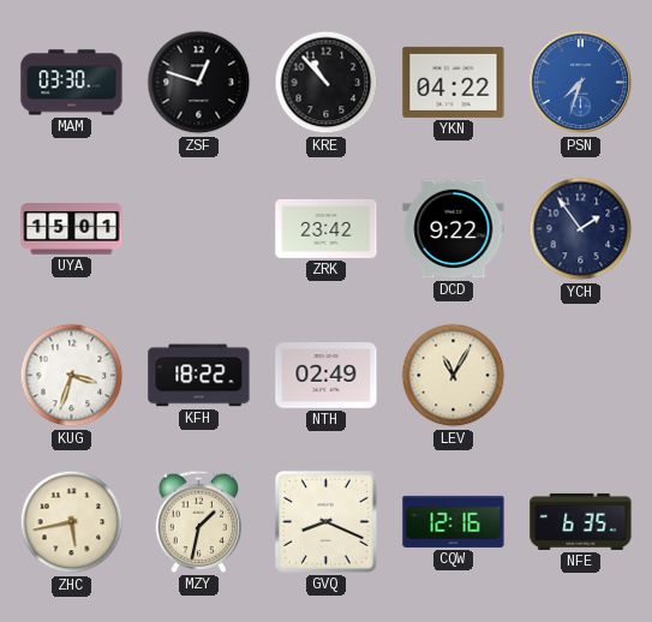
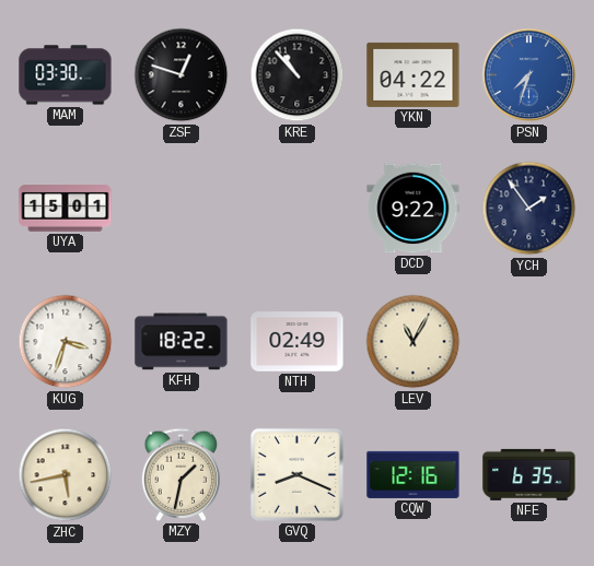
ZRK: 23:42 -> none (327, 228)
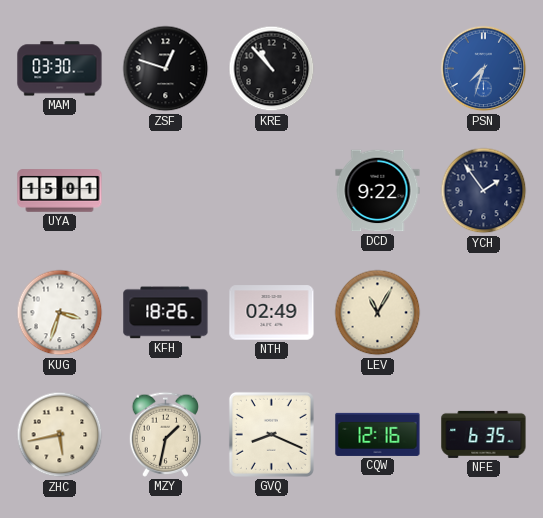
YKN: 04:22 -> none (414, 74)
KFH: 18:22 -> 18:26 (166, 313)
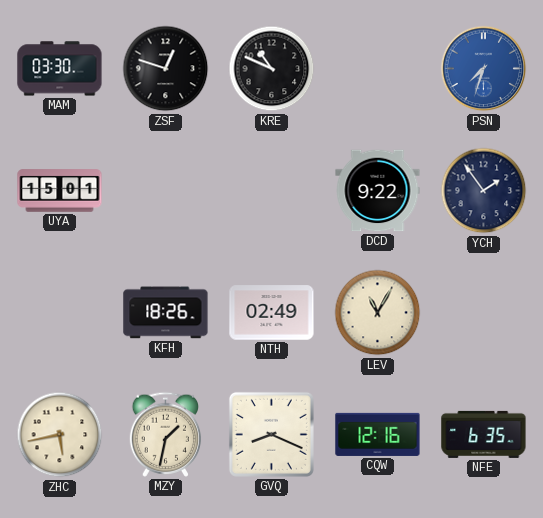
KRE: 10:53 -> 10:49 (272, 69)
KUG: 3:33 -> none (60, 313)
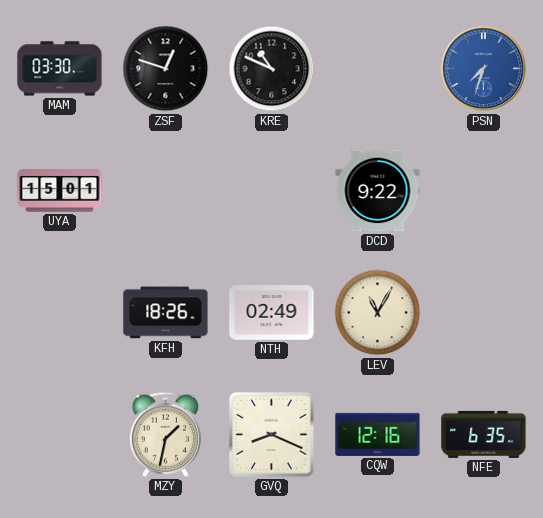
YCH: 1:54 -> none (484, 191)
ZHC: 5:43 -> none (60, 435)
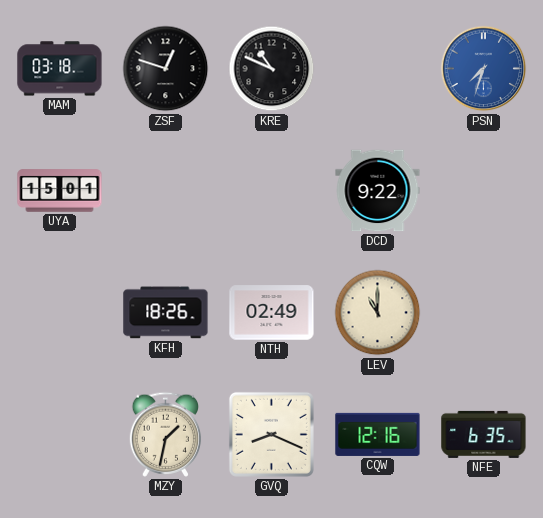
MAM: 03:30 -> 03:18 (60, 69)
LEV: 11:05 -> 11:00 (378, 313)
